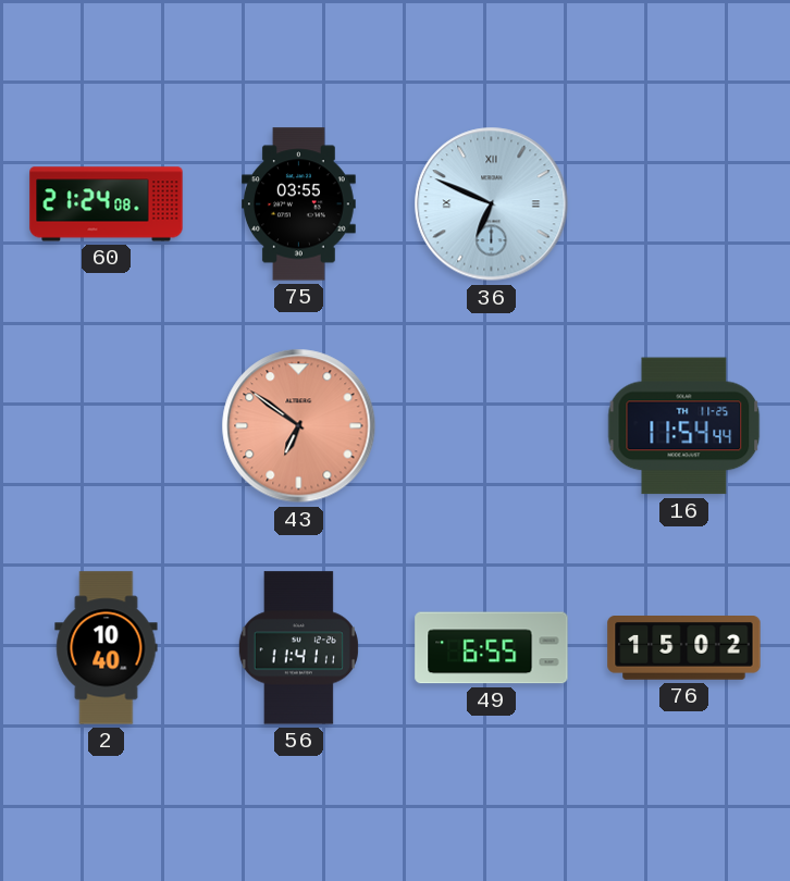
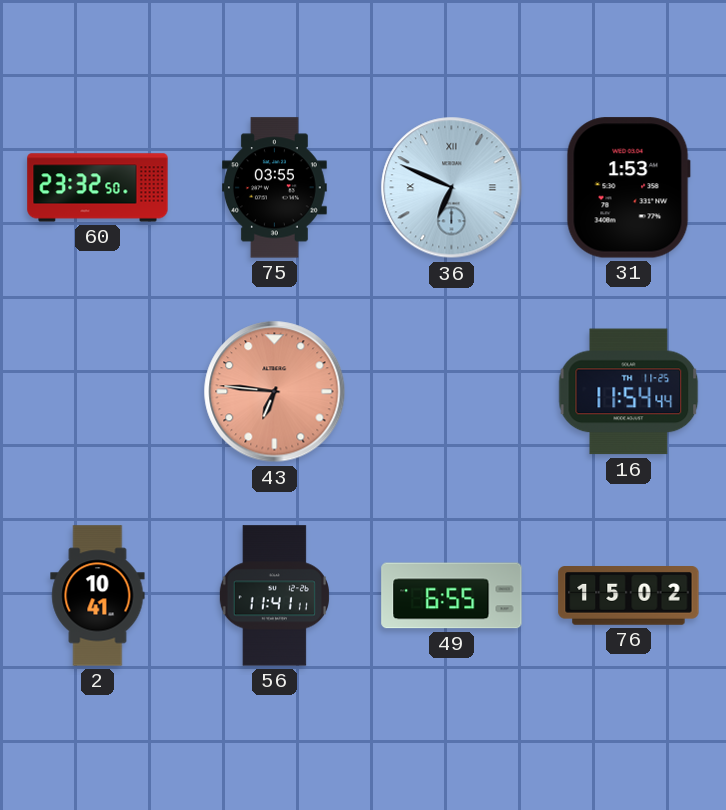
60: 21:24 -> 23:32 (98, 188)
31: none -> 1:53 (628, 188)
43: 6:51 -> 6:46 (275, 392)
2: 10:40 -> 10:41 (98, 596)
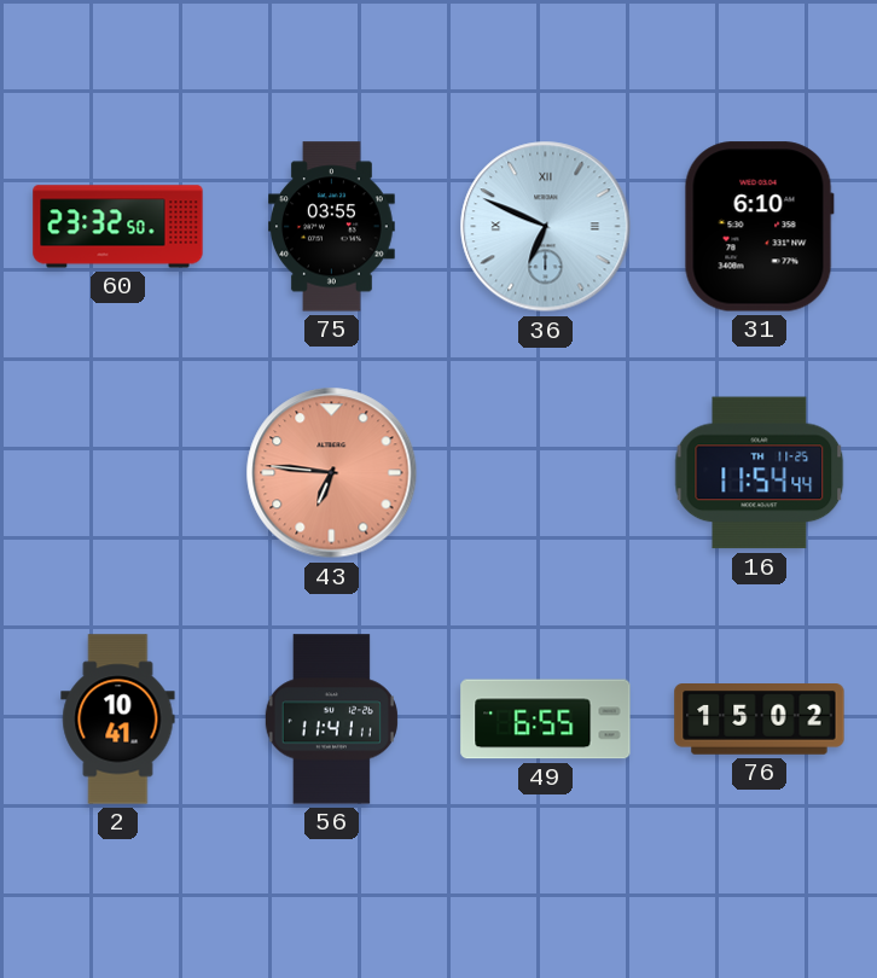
31: 1:53 -> 6:10 (759, 227)
